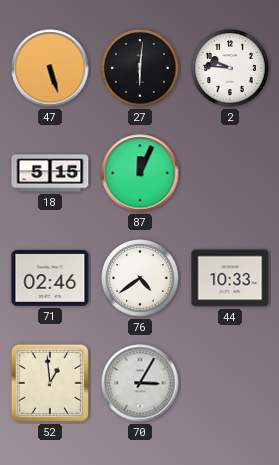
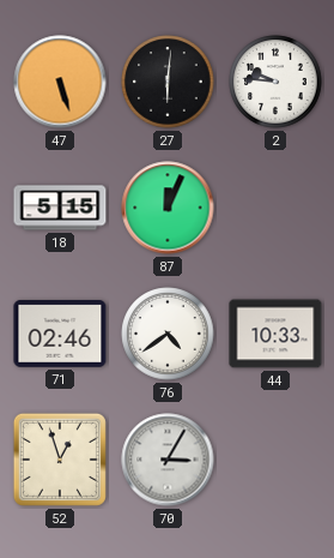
52: 12:59 -> 12:57 (60, 460)
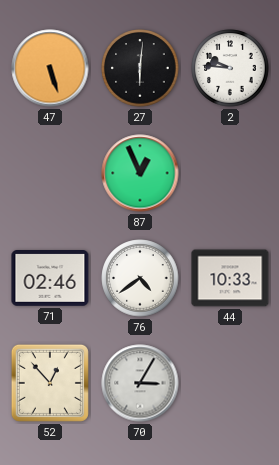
18: 5:15 -> none (60, 208)
87: 12:04 -> 12:56 (140, 173)
52: 12:57 -> 12:53 (50, 383)
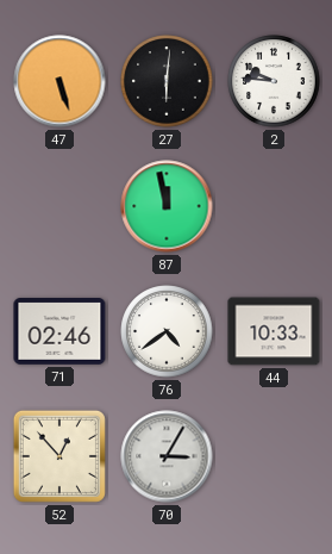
87: 12:56 -> 11:58 (167, 206)
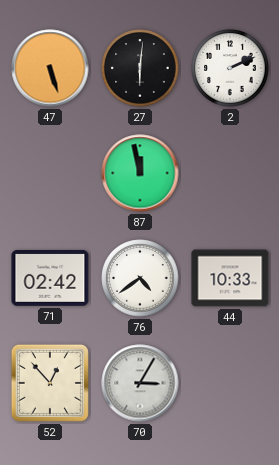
2: 9:46 -> 2:11 (230, 68)
71: 02:46 -> 02:42 (50, 279)
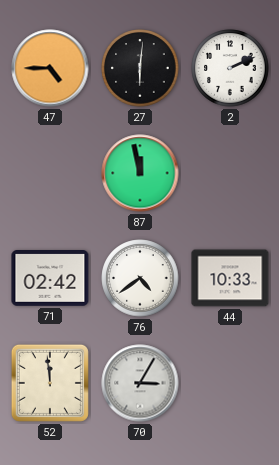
47: 5:27 -> 4:45 (50, 68)
52: 12:53 -> 11:59 (50, 383)
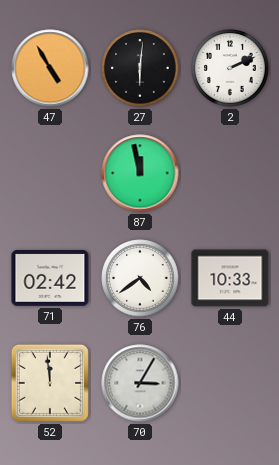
47: 4:45 -> 4:55 (50, 68)
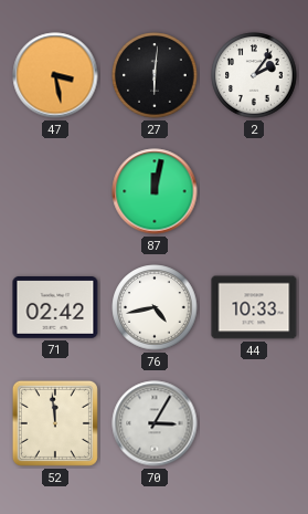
47: 4:55 -> 3:28 (55, 75)
2: 2:11 -> 2:06 (254, 75)
87: 11:58 -> 12:02 (155, 191)
76: 4:39 -> 4:43 (155, 307)
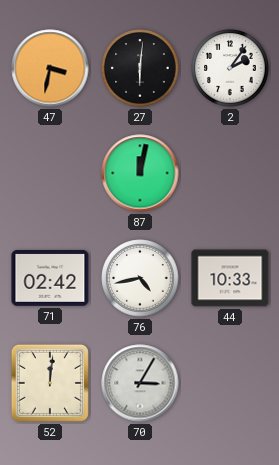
47: 3:28 -> 3:32 (50, 68)
52: 11:59 -> 12:01 (50, 383)
